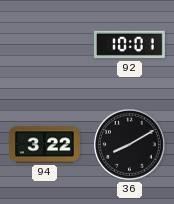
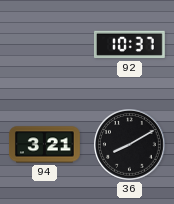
92: 10:01 -> 10:37 (129, 45)
94: 3:22 -> 3:21 (45, 145)
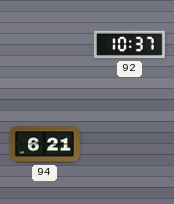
94: 3:21 -> 6:21 (45, 145)
36: 8:10 -> none (130, 145)
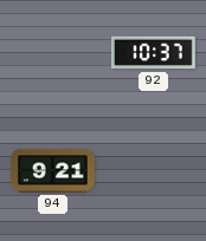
94: 6:21 -> 9:21 (53, 171)
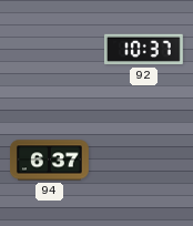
94: 9:21 -> 6:37 (50, 161)
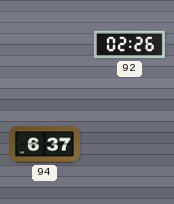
92: 10:37 -> 02:26 (129, 45)
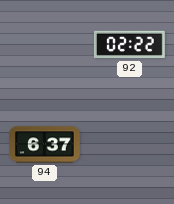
92: 02:26 -> 02:22 (129, 45)
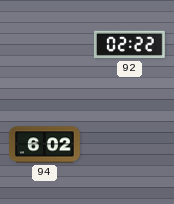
94: 6:37 -> 6:02 (45, 145)
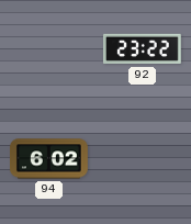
92: 02:22 -> 23:22 (142, 49)
